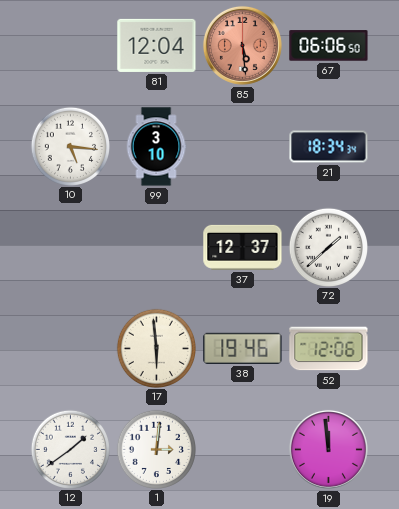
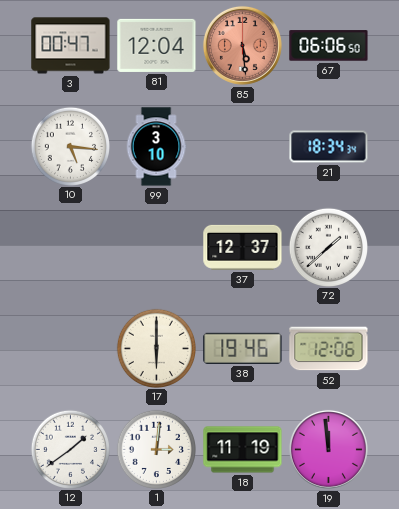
3: none -> 00:47 (71, 46)
17: 5:59 -> 6:00 (156, 348)
18: none -> 11:19 (243, 450)
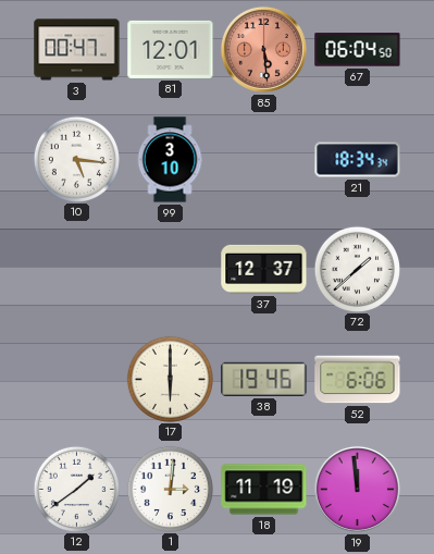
81: 12:04 -> 12:01 (171, 49)
67: 06:06 -> 06:04 (358, 50)
52: 12:06 -> 6:06 (358, 380)
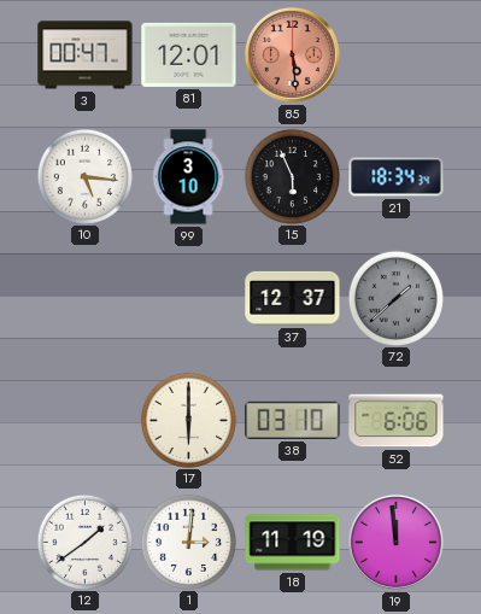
67: 06:04 -> none (358, 50)
15: none -> 5:56 (292, 176)
72 dial: white -> grey (395, 298)
38: 19:46 -> 03:10 (293, 420)
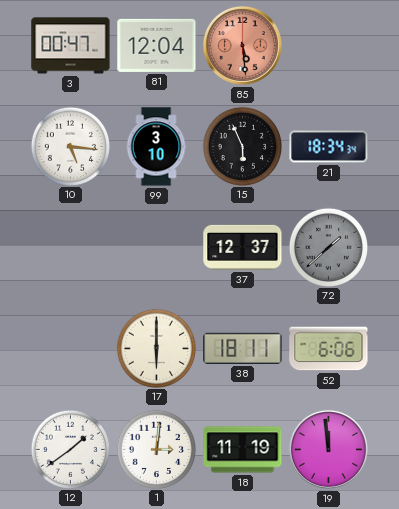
81: 12:01 -> 12:04 (157, 45)
38: 03:10 -> 18:11 (243, 348)
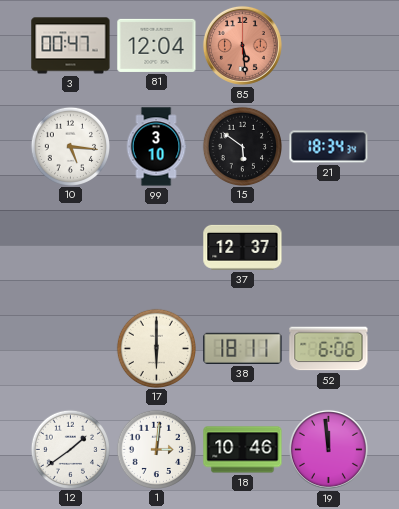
15: 5:56 -> 5:51 (242, 146)
72: 1:38 -> none (328, 247)
18: 11:19 -> 10:46 (243, 450)
